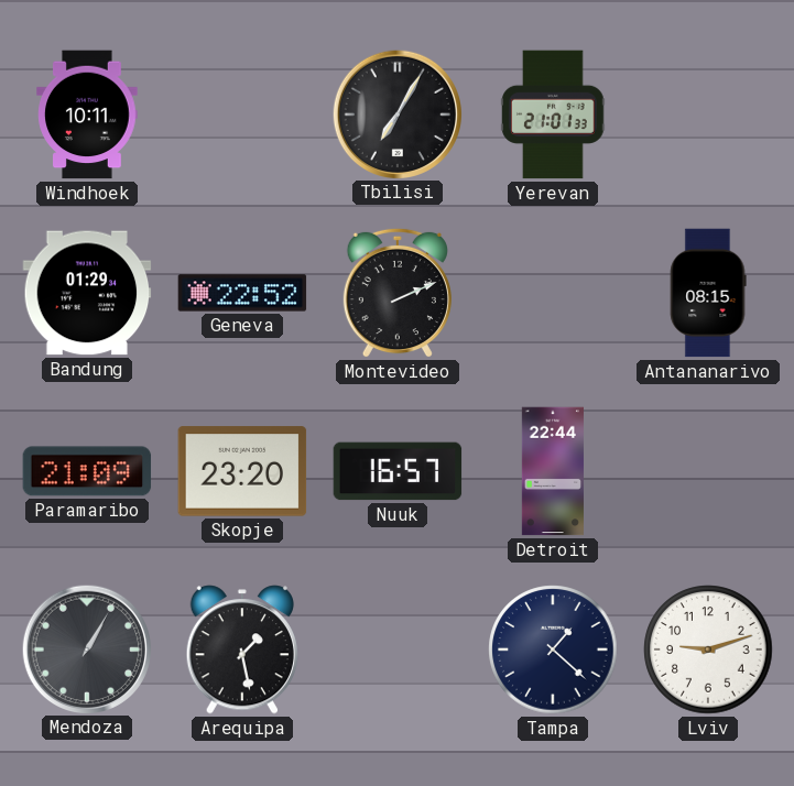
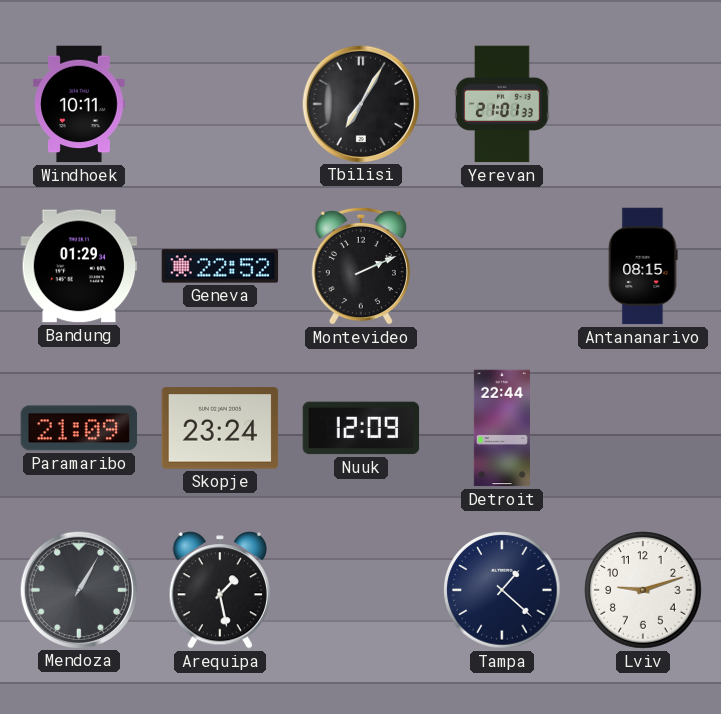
Skopje: 23:20 -> 23:24 (220, 428)
Nuuk: 16:57 -> 12:09 (361, 428)
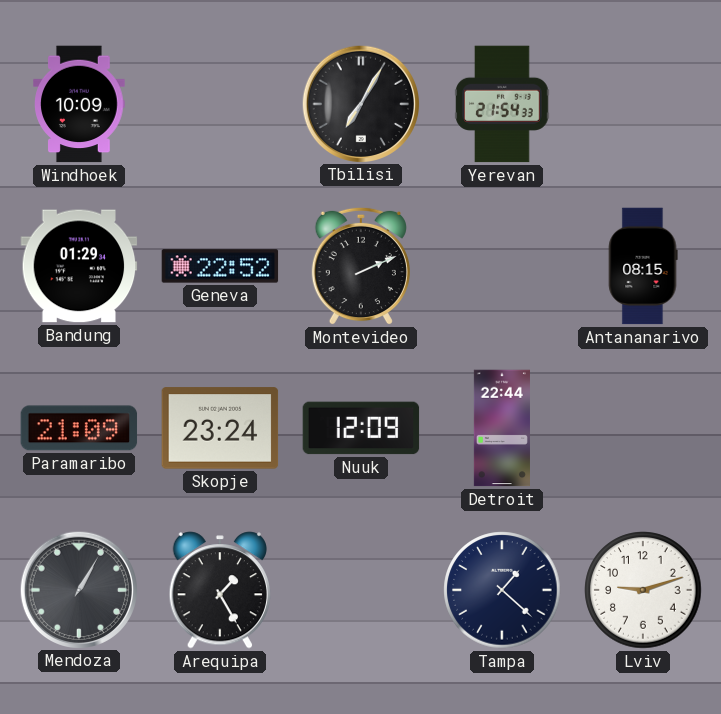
Windhoek: 10:11 -> 10:09 (79, 104)
Yerevan: 21:01 -> 21:54 (502, 104)
Arequipa: 1:28 -> 1:25 (219, 590)
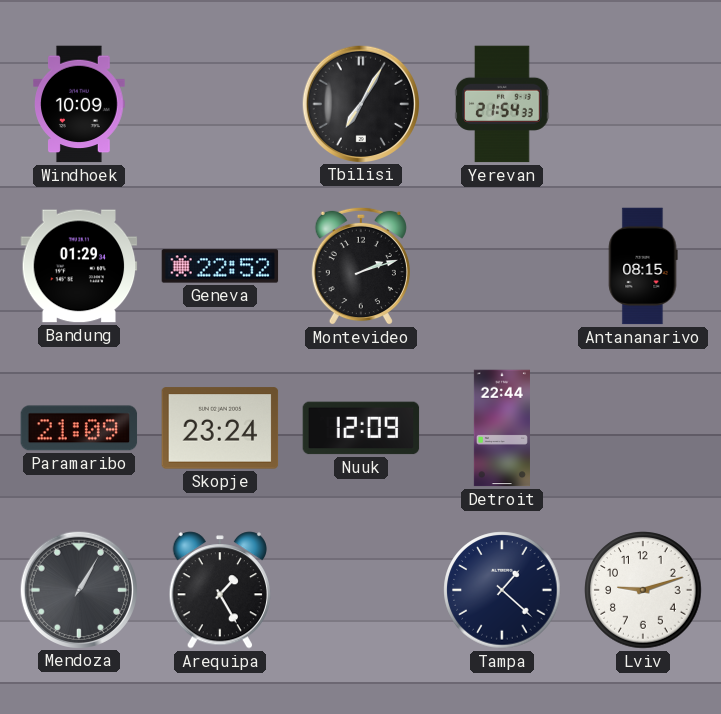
Montevideo: 2:11 -> 2:12 (361, 266)
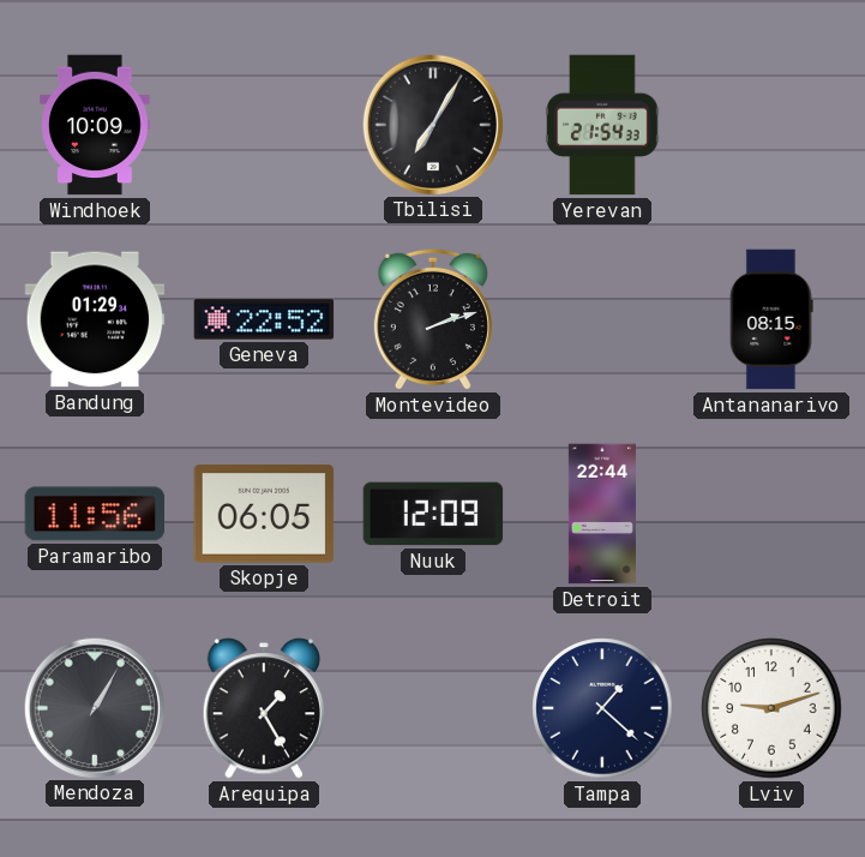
Paramaribo: 21:09 -> 11:56 (95, 514)
Skopje: 23:24 -> 06:05 (264, 514)
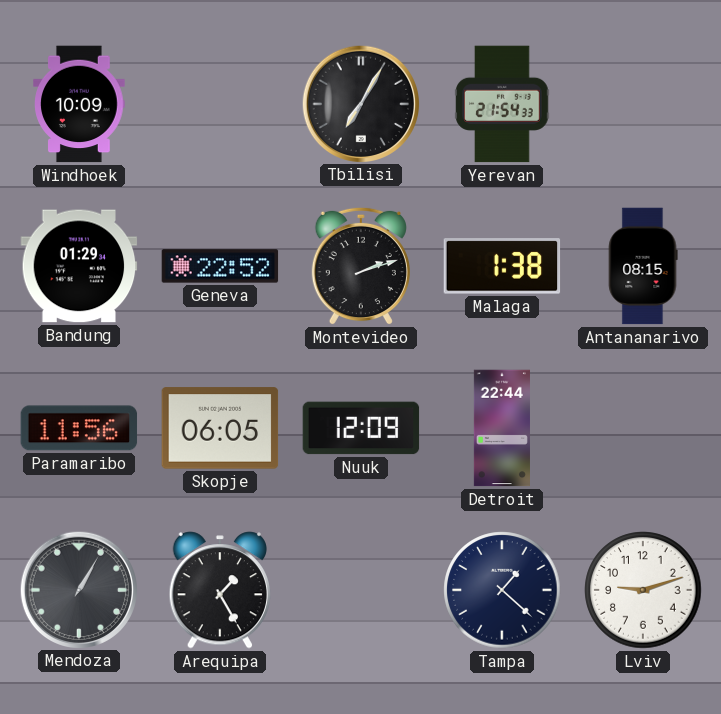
Malaga: none -> 1:38 (502, 266)
